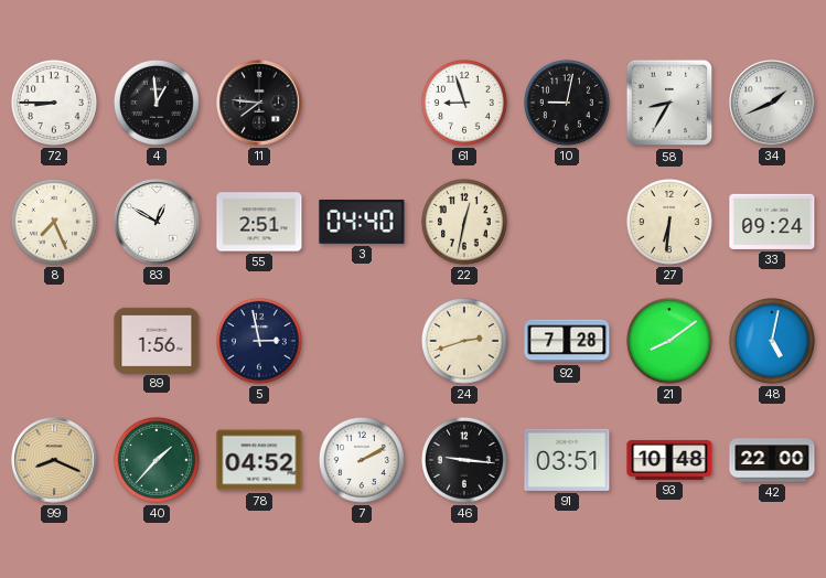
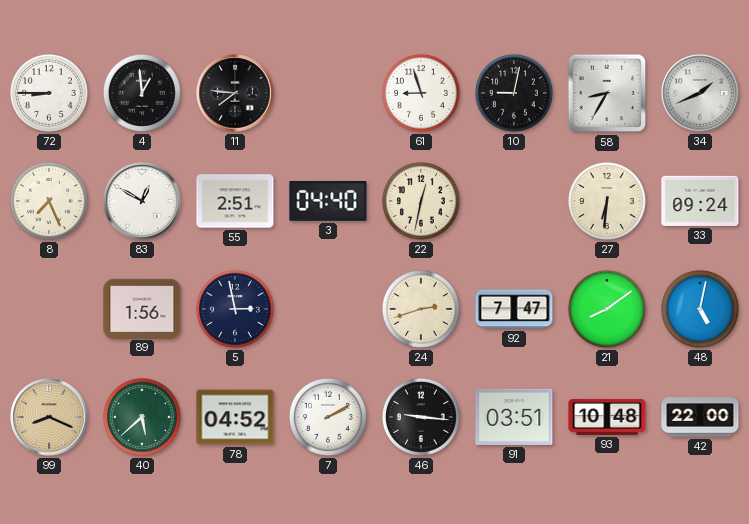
92: 7:28 -> 7:47 (514, 309)
40: 1:37 -> 5:38 (142, 417)
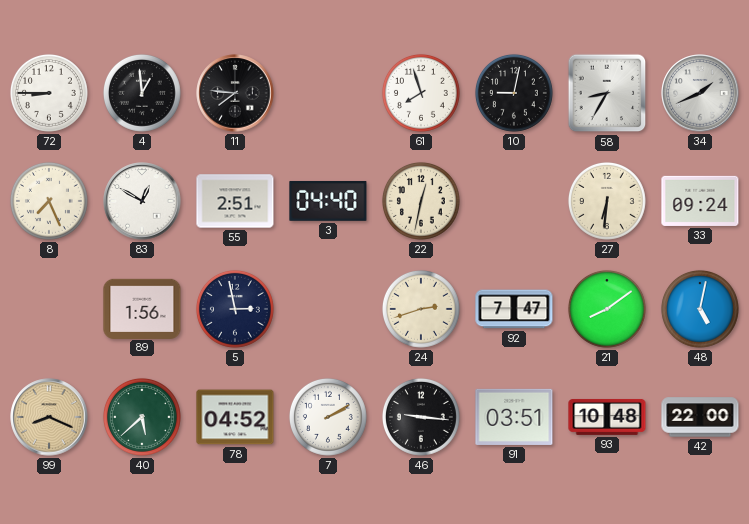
61: 8:57 -> 7:57 (421, 93)
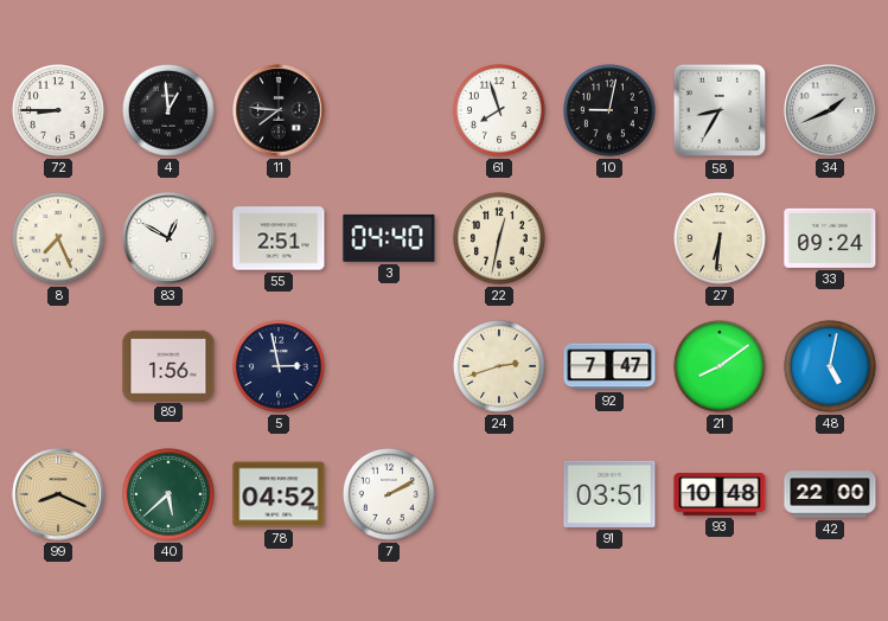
46: 9:16 -> none (421, 417)
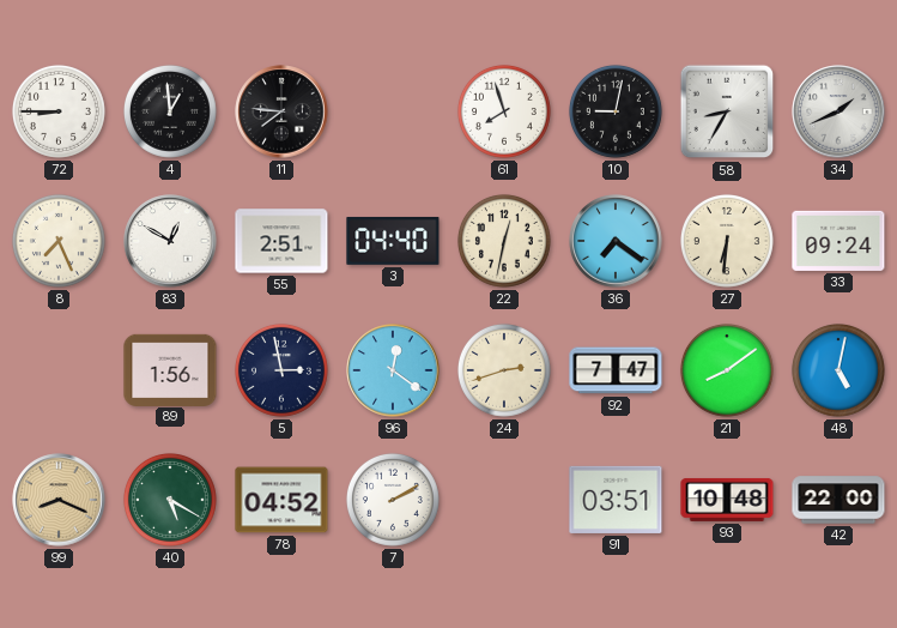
36: none -> 7:21 (616, 241)
96: none -> 12:21 (393, 370)
40: 5:38 -> 5:20 (170, 500)
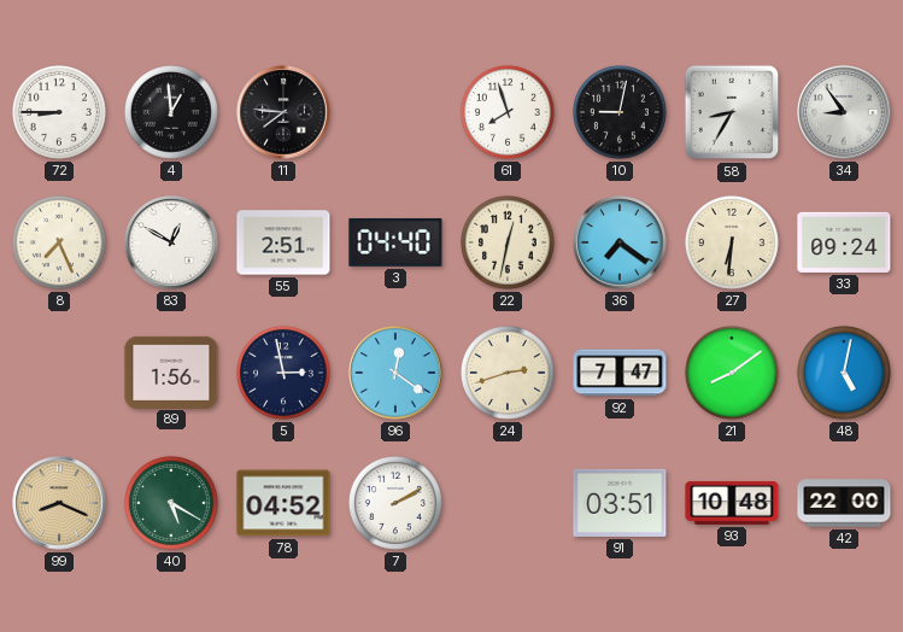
34: 1:41 -> 8:54 (844, 112)
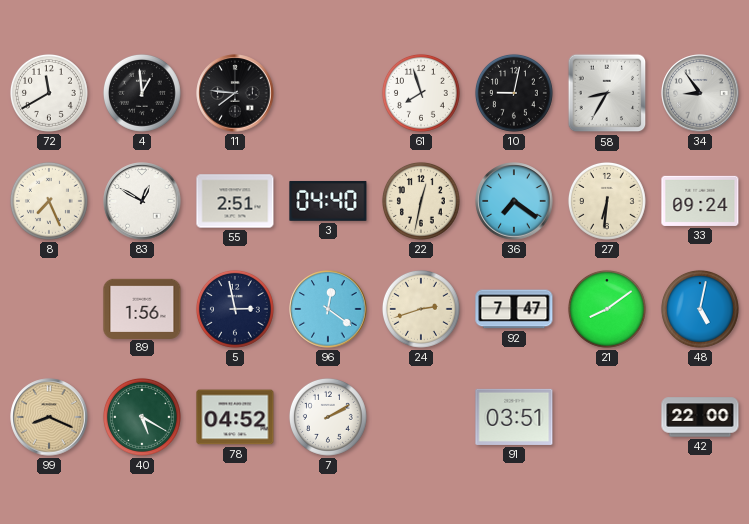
72: 8:45 -> 11:40 (49, 93)
93: 10:48 -> none (732, 503)
